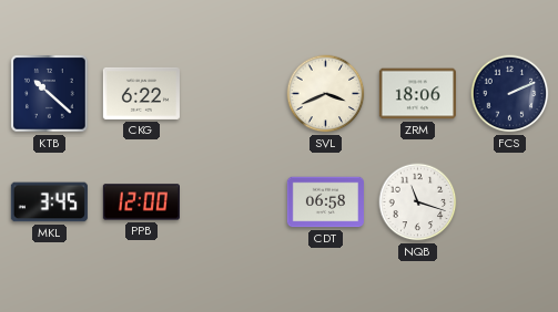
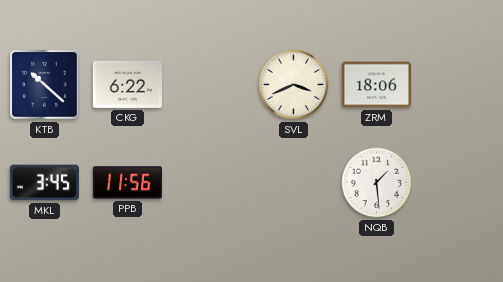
FCS: 2:11 -> none (510, 94)
PPB: 12:00 -> 11:56 (127, 183)
CDT: 06:58 -> none (325, 202)
NQB: 11:18 -> 1:29 (377, 183)
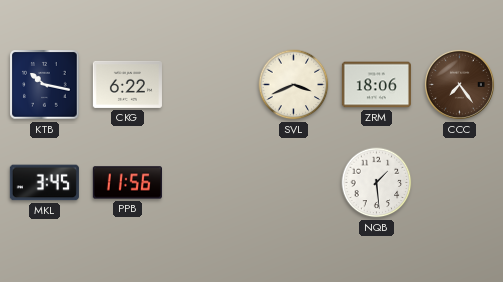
KTB: 10:22 -> 10:17 (45, 85)
CCC: none -> 7:24 (459, 84)
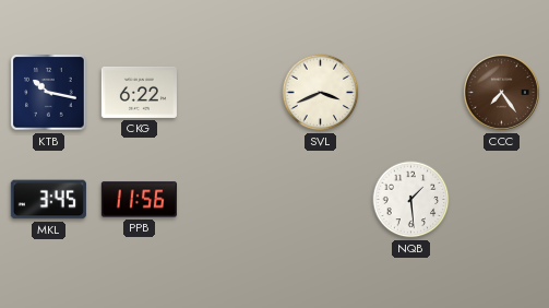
ZRM: 18:06 -> none (376, 85)
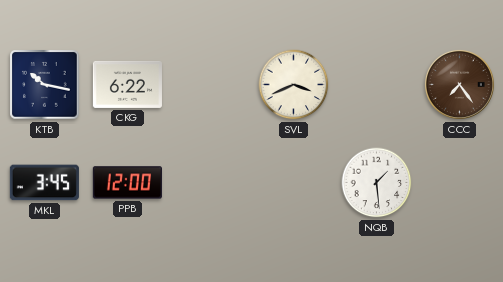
PPB: 11:56 -> 12:00 (127, 183)
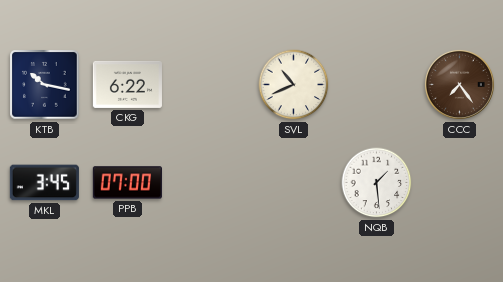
SVL: 3:41 -> 10:41 (294, 85)
PPB: 12:00 -> 07:00 (127, 183)
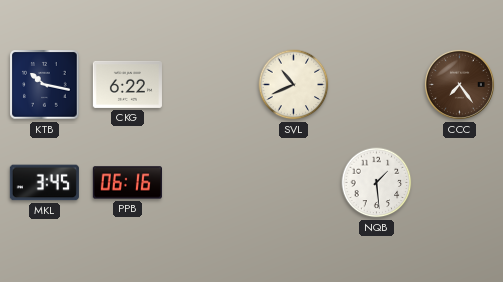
PPB: 07:00 -> 06:16 (127, 183)
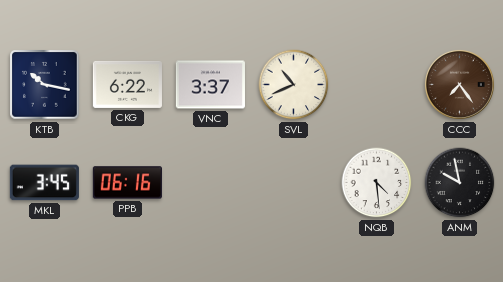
VNC: none -> 3:37 (210, 85)
NQB: 1:29 -> 4:29 (377, 183)
ANM: none -> 9:58 (460, 183)
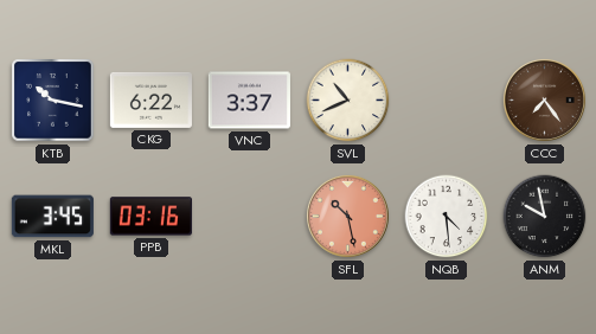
PPB: 06:16 -> 03:16 (150, 217)
SFL: none -> 10:28 (347, 216)
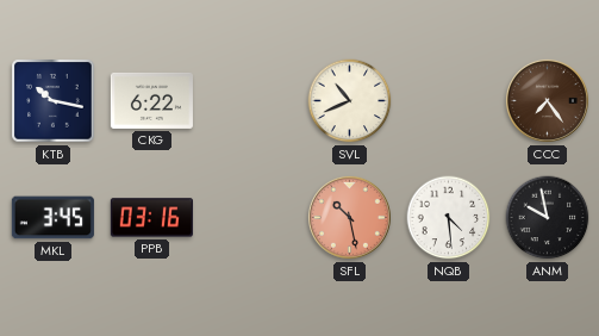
VNC: 3:37 -> none (249, 101)
